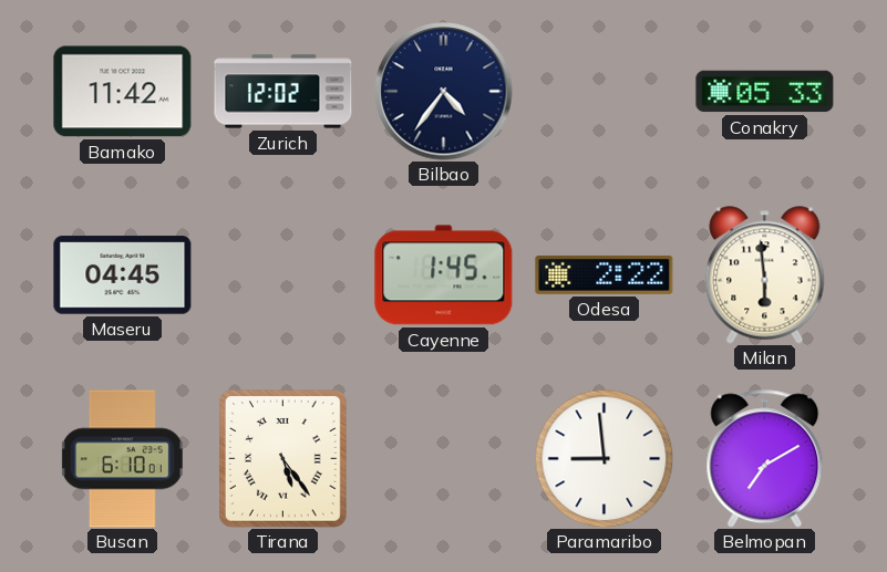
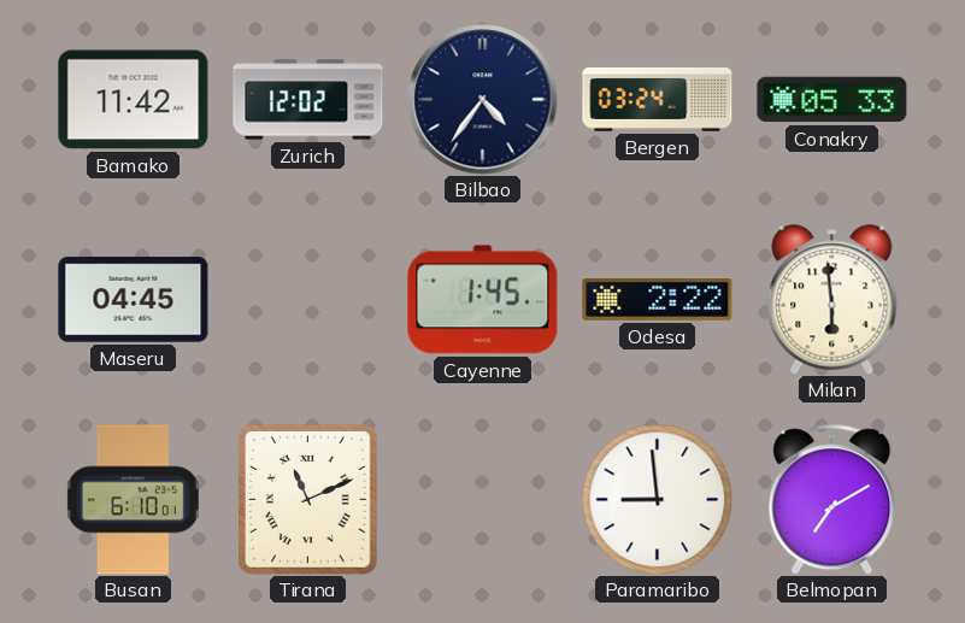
Bergen: none -> 03:24 (658, 99)
Tirana: 5:24 -> 11:11 (308, 500)
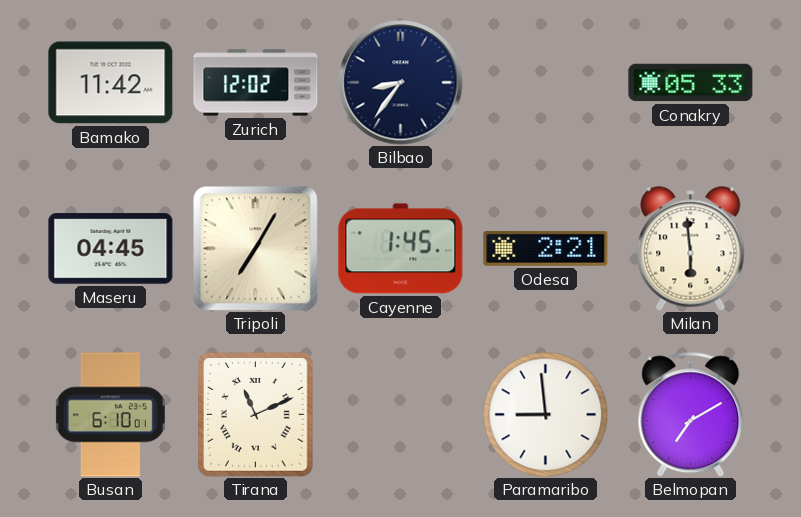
Bilbao: 4:36 -> 8:36 (401, 83)
Bergen: 03:24 -> none (658, 99)
Tripoli: none -> 7:05 (255, 248)
Odesa: 2:22 -> 2:21 (546, 248)
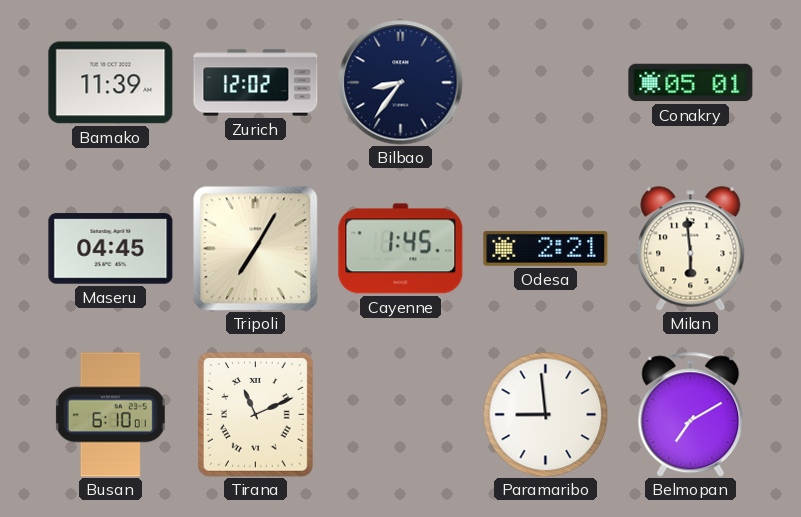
Bamako: 11:42 -> 11:39 (111, 83)
Conakry: 05:33 -> 05:01 (691, 83)
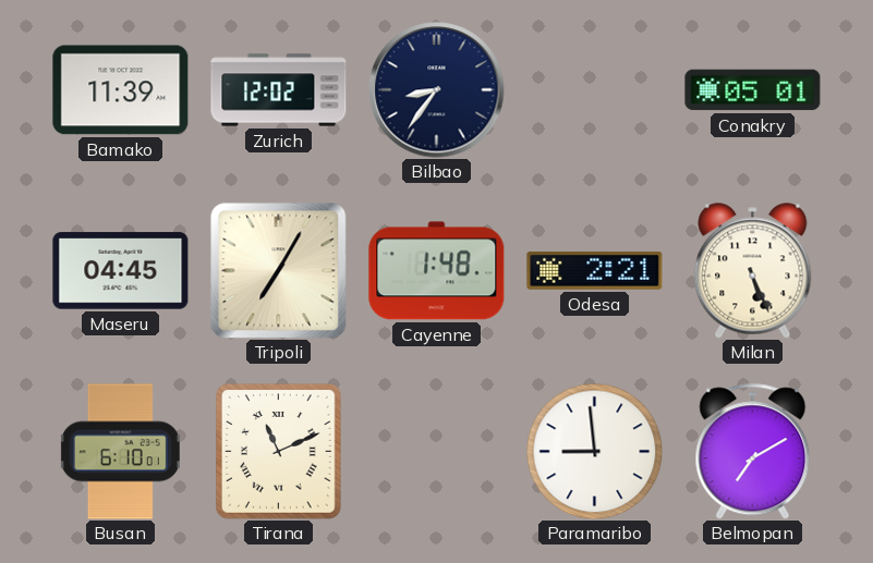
Cayenne: 1:45 -> 1:48 (437, 271)
Milan: 5:59 -> 5:26 (753, 271)
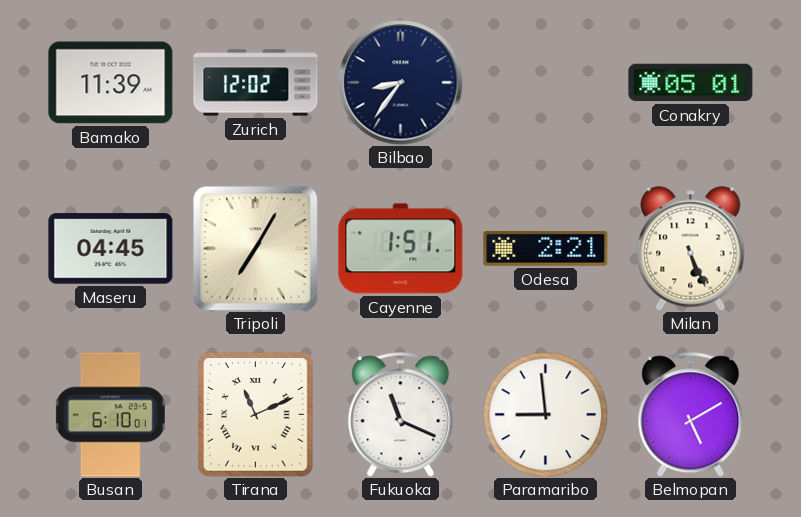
Cayenne: 1:48 -> 1:51 (401, 249)
Fukuoka: none -> 11:19 (401, 415)
Belmopan: 7:10 -> 5:10 (691, 415)
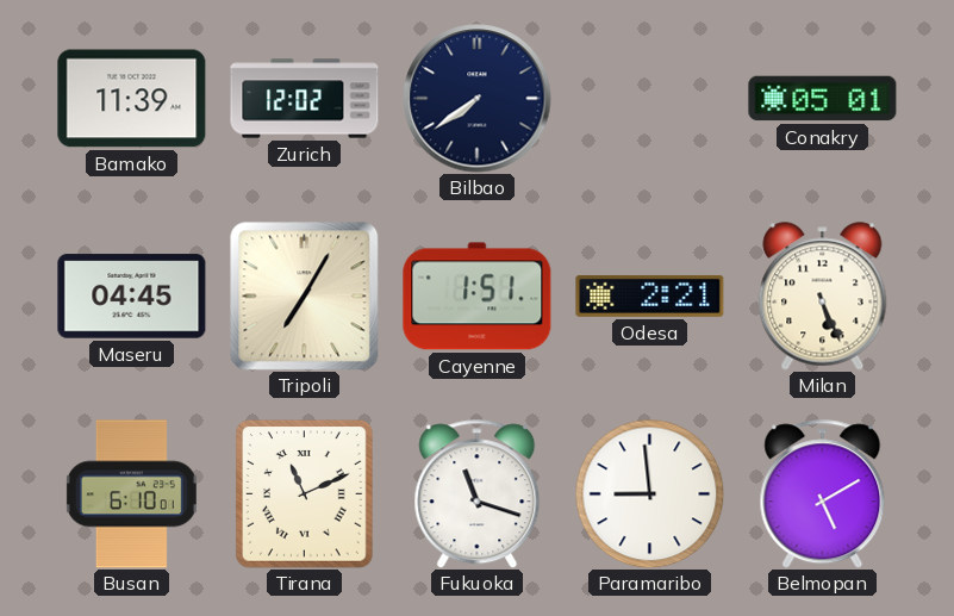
Bilbao: 8:36 -> 7:39 (478, 99)
Fukuoka: 11:19 -> 11:18 (478, 494)
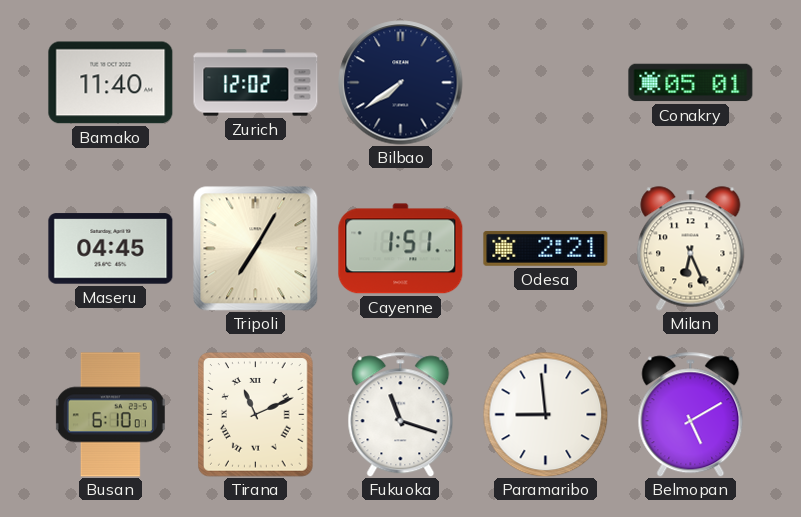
Bamako: 11:39 -> 11:40 (111, 83)
Milan: 5:26 -> 6:26 (691, 249)
